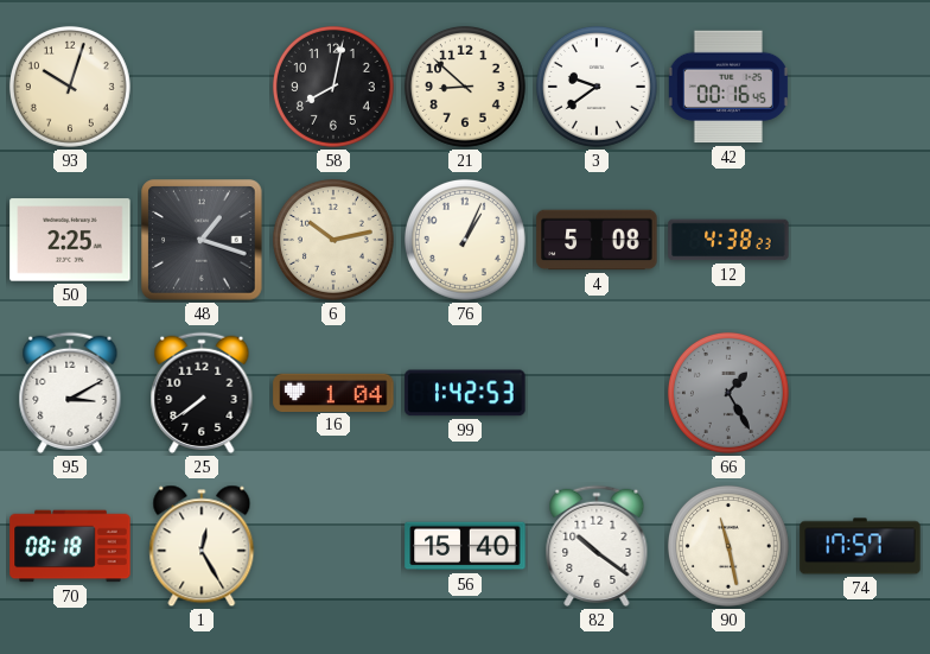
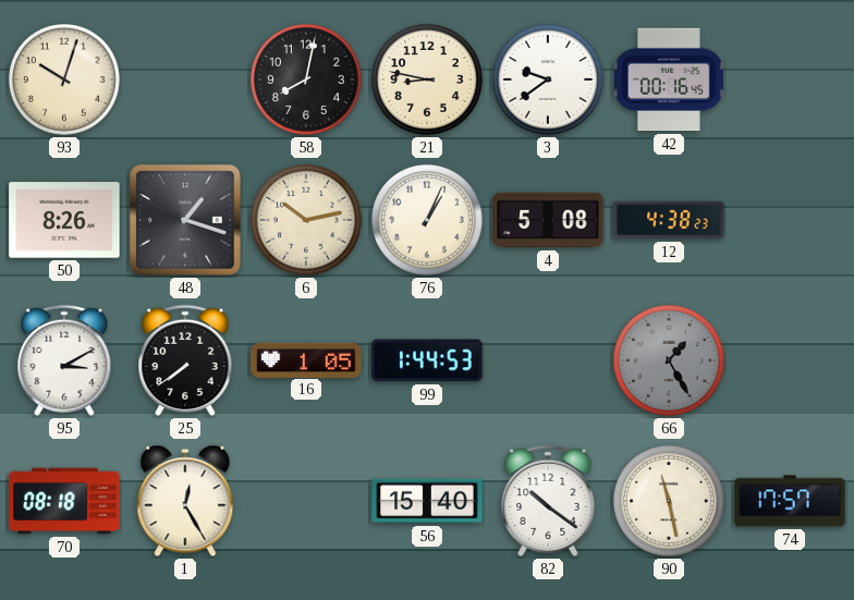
21: 8:52 -> 8:47 (427, 79)
50: 2:25 -> 8:26 (64, 220)
16: 1:04 -> 1:05 (306, 359)
99: 1:42 -> 1:44 (427, 360)
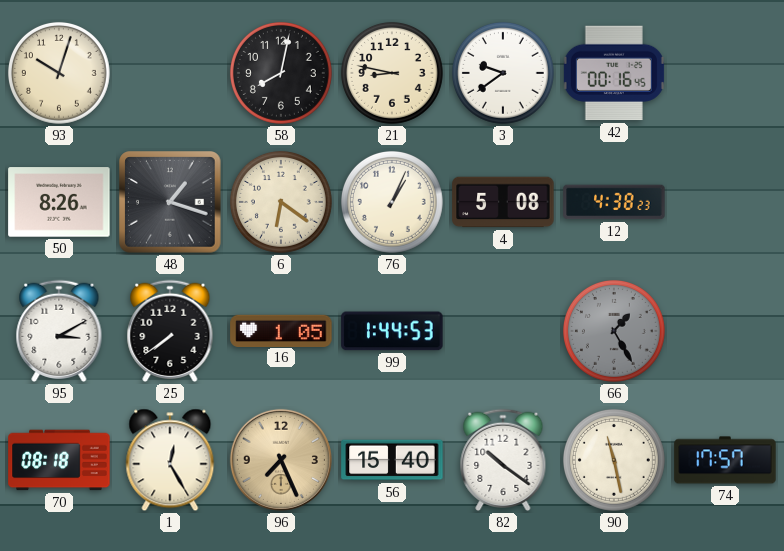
6: 10:13 -> 6:21 (281, 202)
96: none -> 7:26 (281, 460)
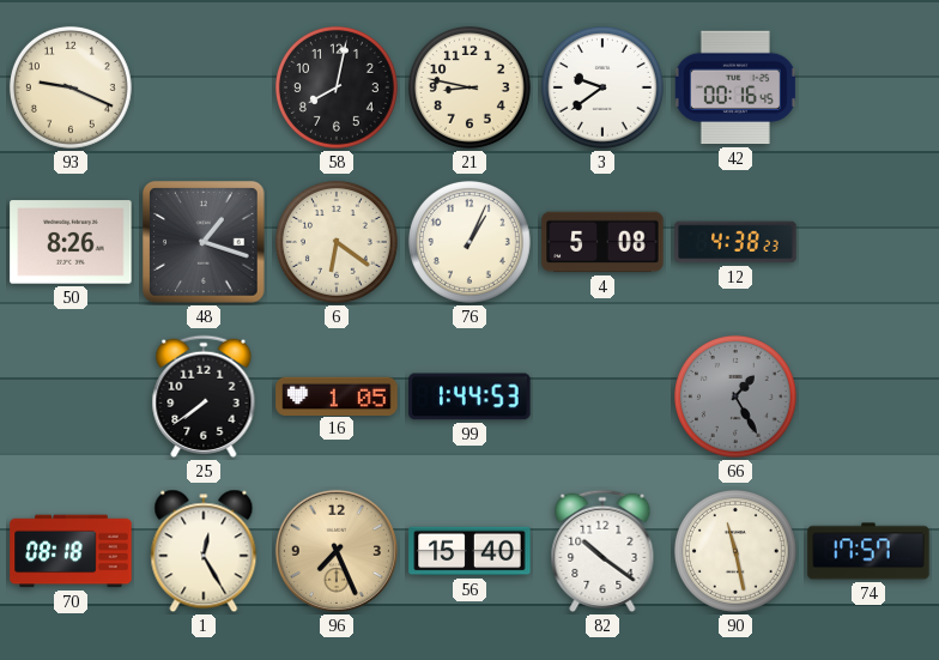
93: 10:03 -> 9:19 (71, 87)
95: 3:10 -> none (59, 331)
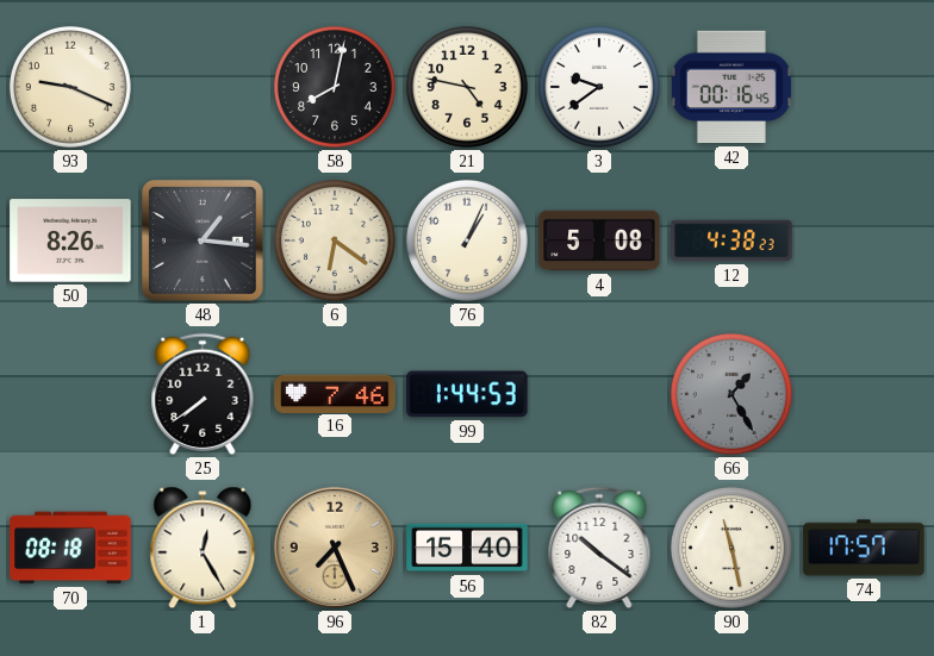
21: 8:47 -> 4:47 (467, 87)
48: 1:18 -> 1:16 (203, 240)
16: 1:05 -> 7:46 (335, 393)
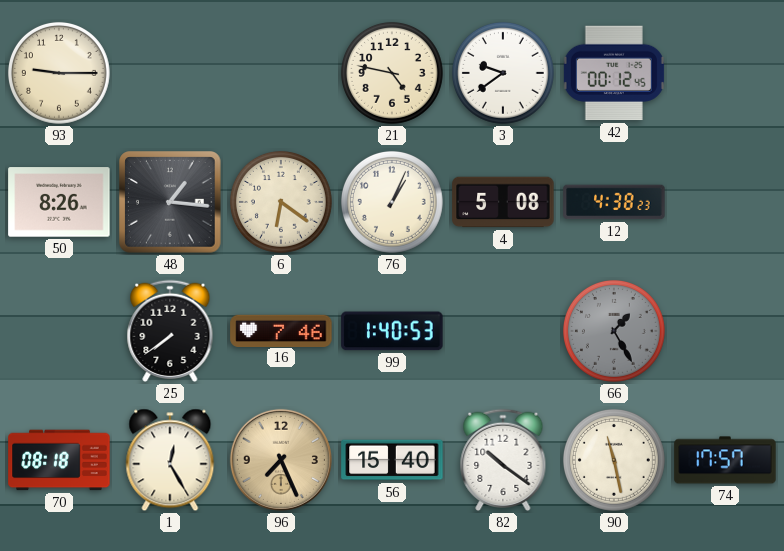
93: 9:19 -> 9:15 (59, 73)
58: 8:02 -> none (335, 87)
42: 00:16 -> 00:12 (614, 73)
99: 1:44 -> 1:40 (392, 331)
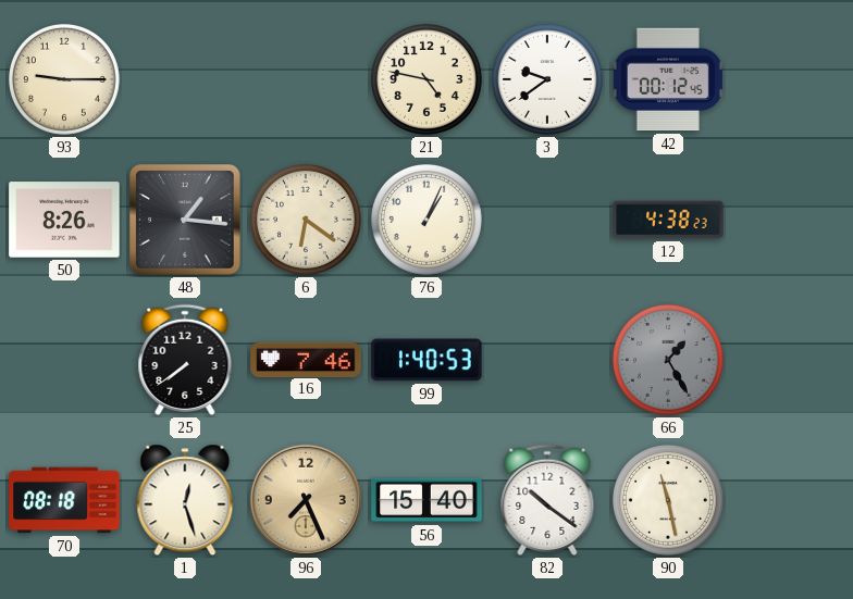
4: 5:08 -> none (503, 202)
1: 12:25 -> 12:27 (185, 500)
74: 17:57 -> none (725, 460)
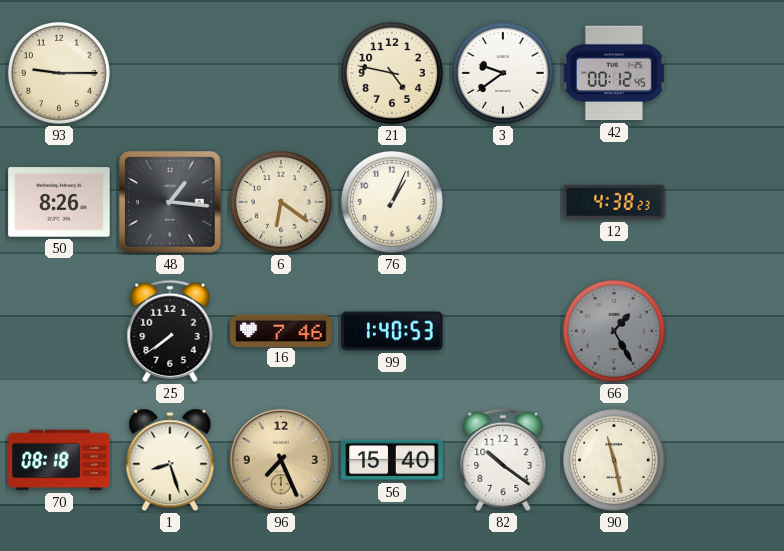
1: 12:27 -> 8:27 (170, 460)
